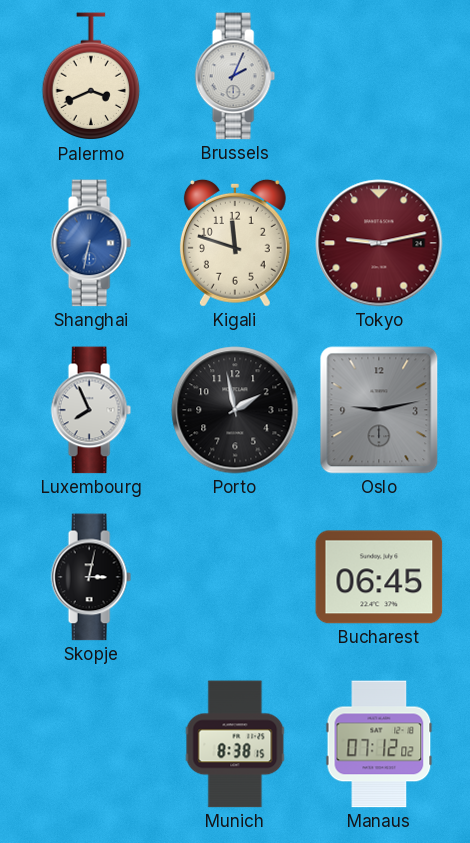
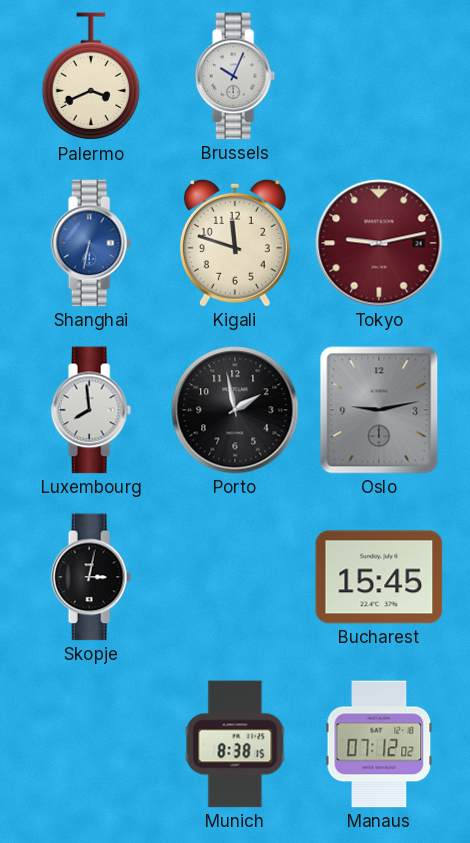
Brussels: 2:04 -> 10:04 (235, 76)
Luxembourg: 7:56 -> 7:59 (91, 410)
Bucharest: 06:45 -> 15:45 (379, 577)
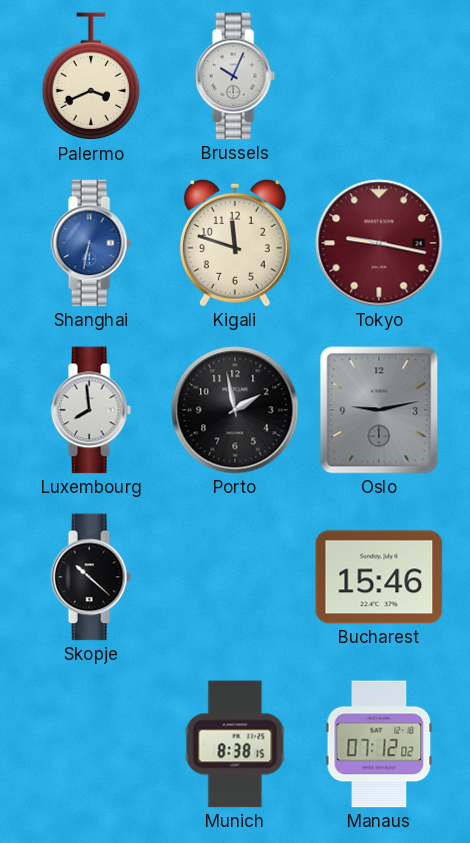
Tokyo: 9:13 -> 9:17 (379, 243)
Skopje: 3:02 -> 10:22 (91, 577)
Bucharest: 15:45 -> 15:46 (379, 577)
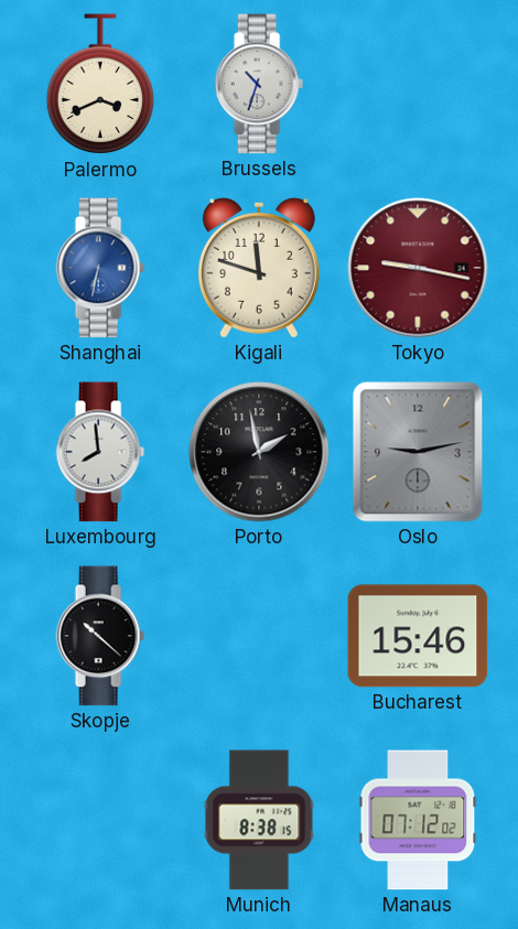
Brussels: 10:04 -> 10:33 (259, 84)
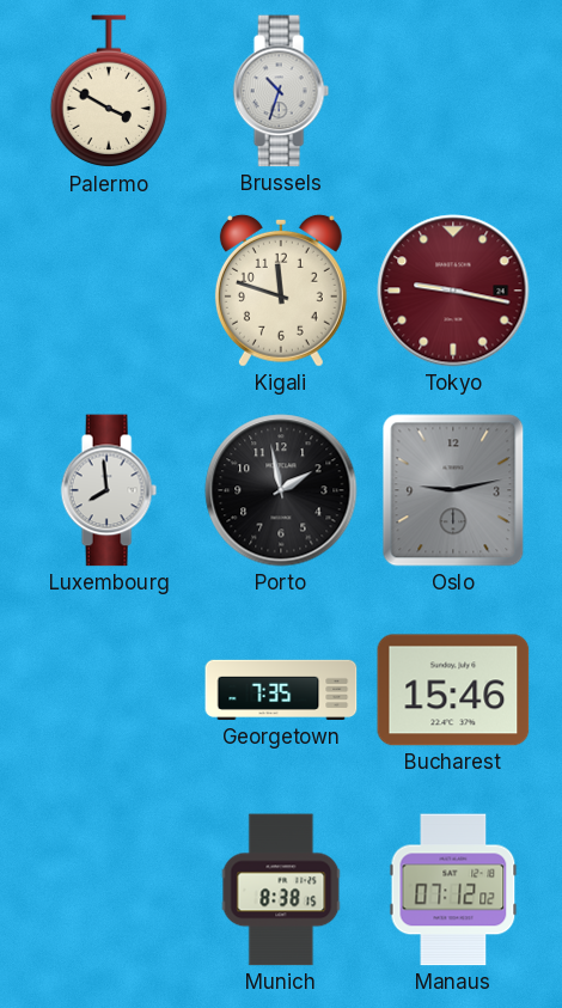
Palermo: 3:41 -> 3:50 (109, 92)
Shanghai: 6:32 -> none (100, 268)
Skopje: 10:22 -> none (100, 636)
Georgetown: none -> 7:35 (281, 690)
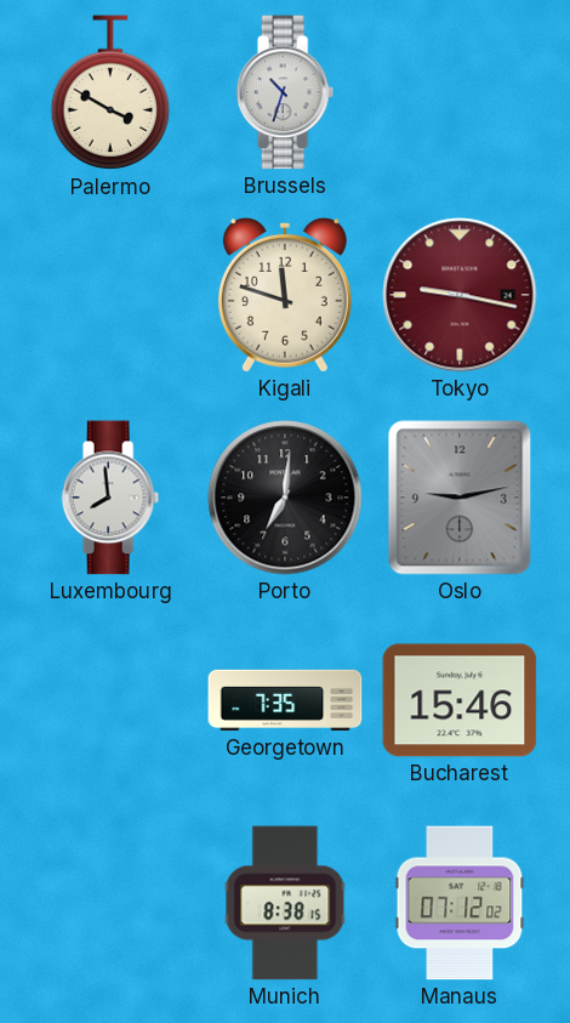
Porto: 1:58 -> 7:01 (285, 498)
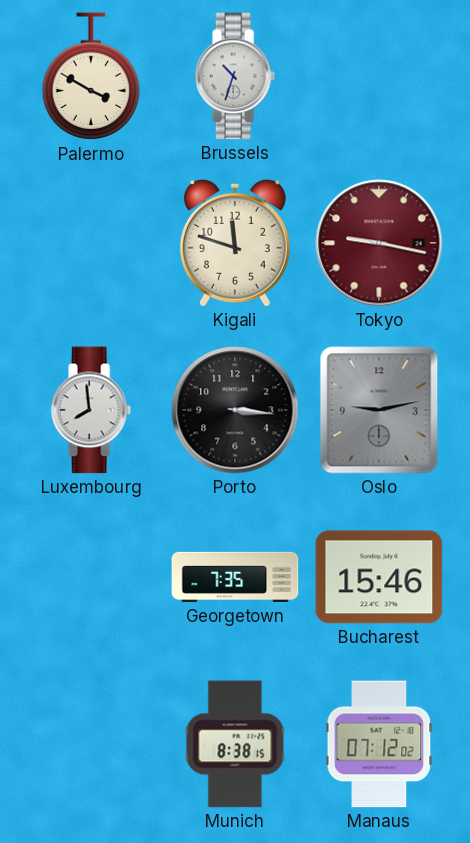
Porto: 7:01 -> 3:16 (235, 410)
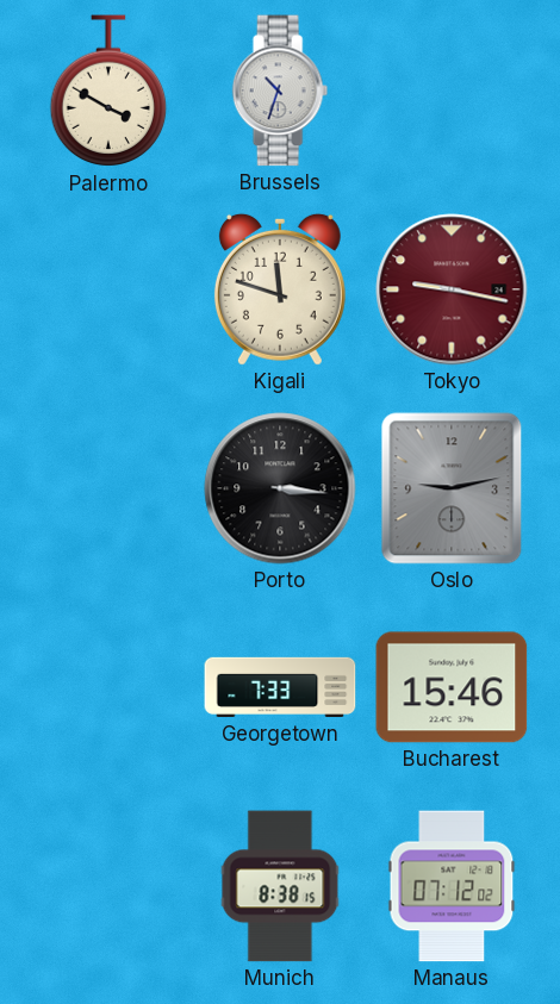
Luxembourg: 7:59 -> none (91, 410)
Georgetown: 7:35 -> 7:33 (280, 687)
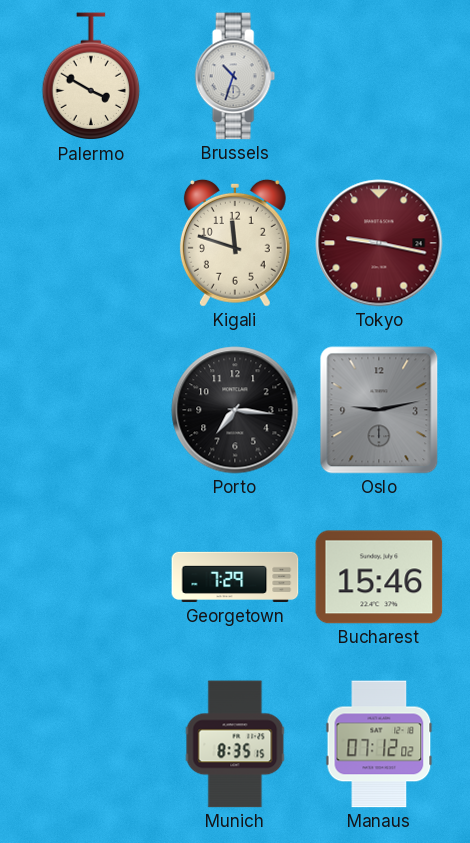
Porto: 3:16 -> 7:16 (235, 410)
Georgetown: 7:33 -> 7:29 (235, 577)
Munich: 8:38 -> 8:35 (235, 744)
